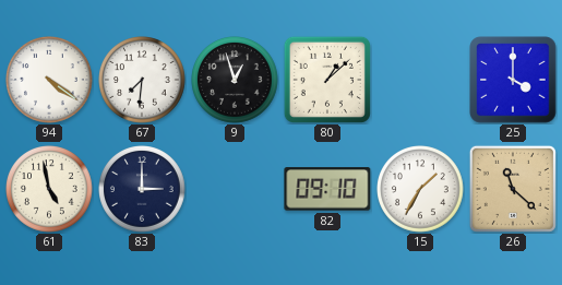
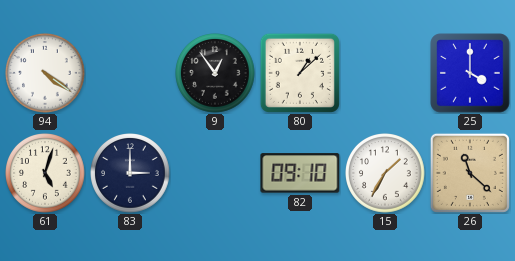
67: 7:31 -> none (143, 81)
9: 12:57 -> 12:54 (216, 74)
61: 4:58 -> 5:03 (46, 174)
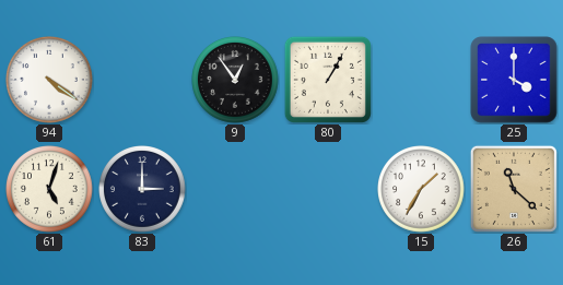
80: 1:08 -> 1:05 (328, 80)
82: 09:10 -> none (300, 173)
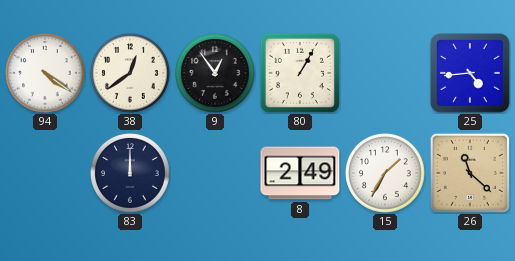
38: none -> 12:39 (131, 74)
25: 4:00 -> 4:44 (470, 73)
61: 5:03 -> none (50, 190)
83: 3:00 -> 12:00 (131, 174)
8: none -> 2:49 (300, 173)
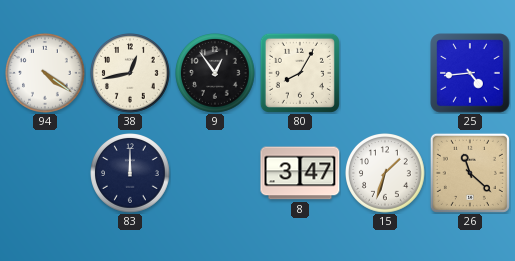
38: 12:39 -> 12:43 (131, 74)
80: 1:05 -> 8:05 (300, 73)
8: 2:49 -> 3:47 (300, 173)
15: 1:35 -> 1:33 (386, 174)
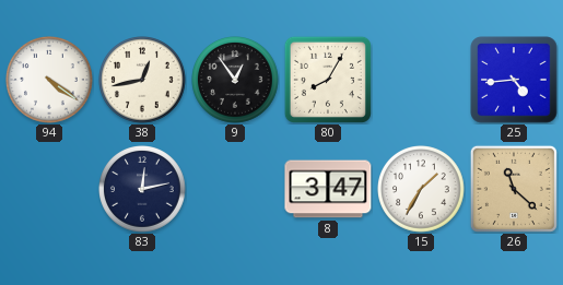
83: 12:00 -> 12:13 (143, 190)
15: 1:33 -> 1:35 (422, 190)
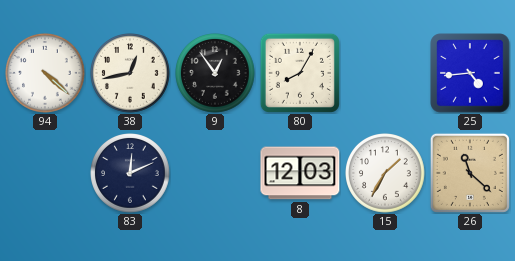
94: 4:21 -> 4:22 (46, 74)
83: 12:13 -> 12:11 (131, 174)
8: 3:47 -> 12:03 (300, 173)
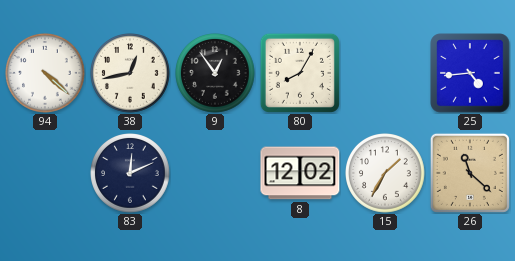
8: 12:03 -> 12:02 (300, 173)
